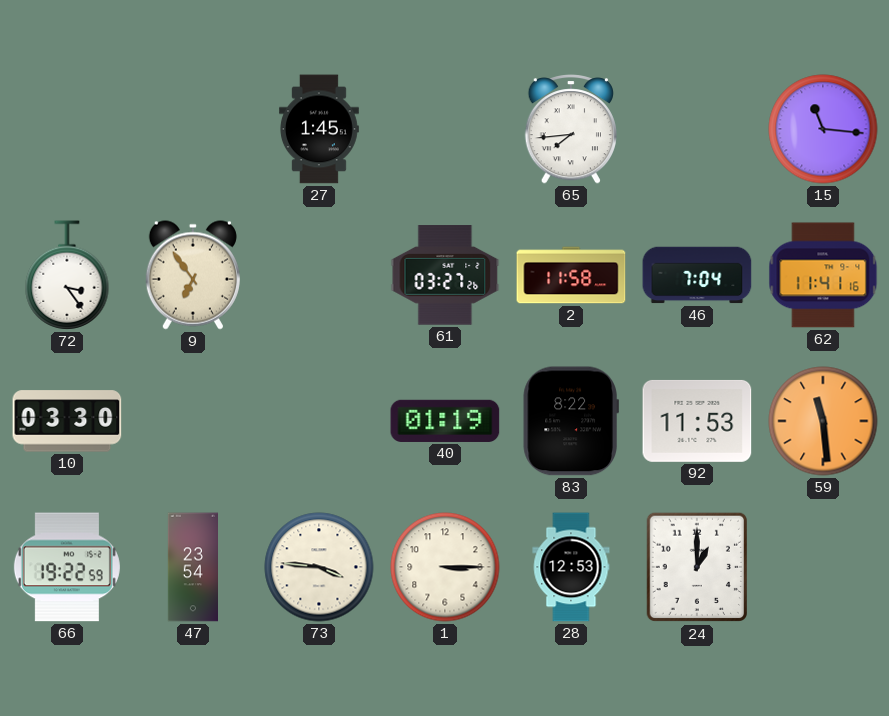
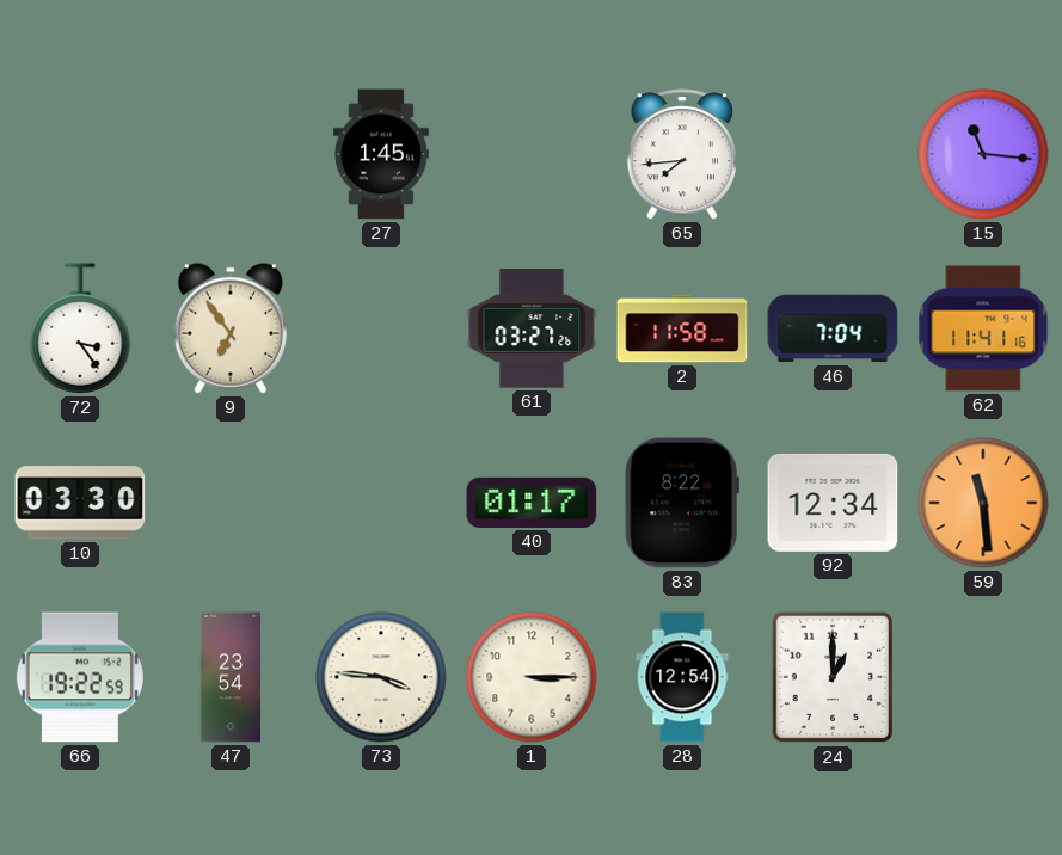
40: 01:19 -> 01:17 (532, 503)
92: 11:53 -> 12:34 (833, 503)
28: 12:53 -> 12:54 (682, 677)
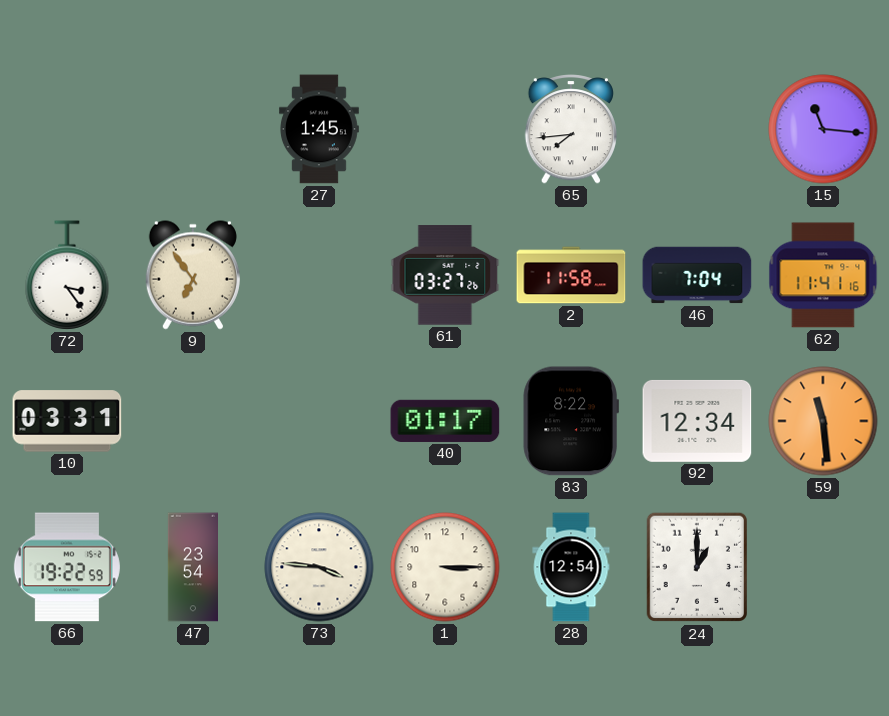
10: 03:30 -> 03:31 (67, 421)
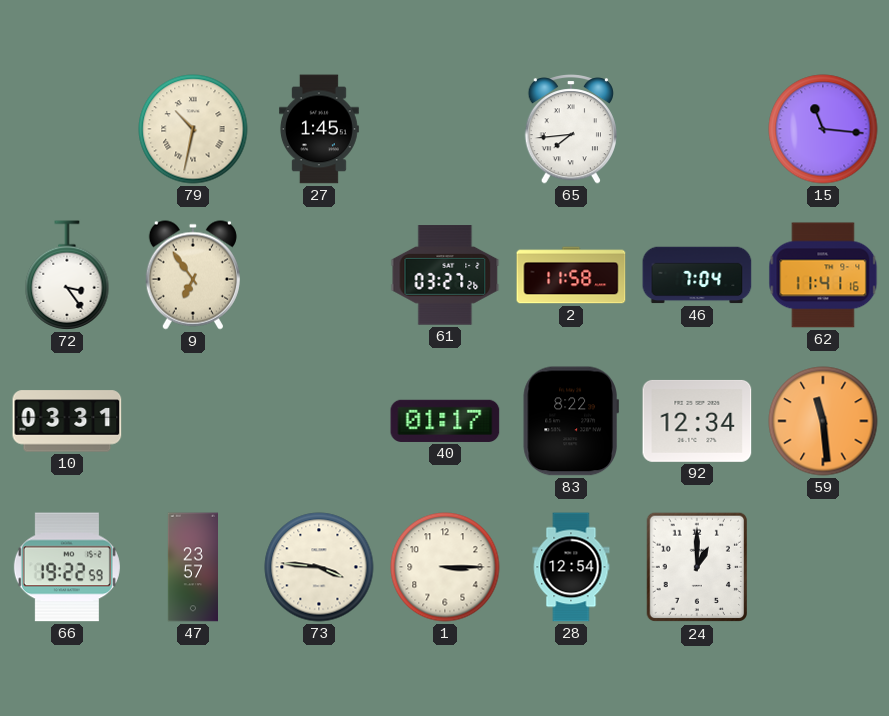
79: none -> 10:32 (193, 129)
47: 23:54 -> 23:57 (192, 567)
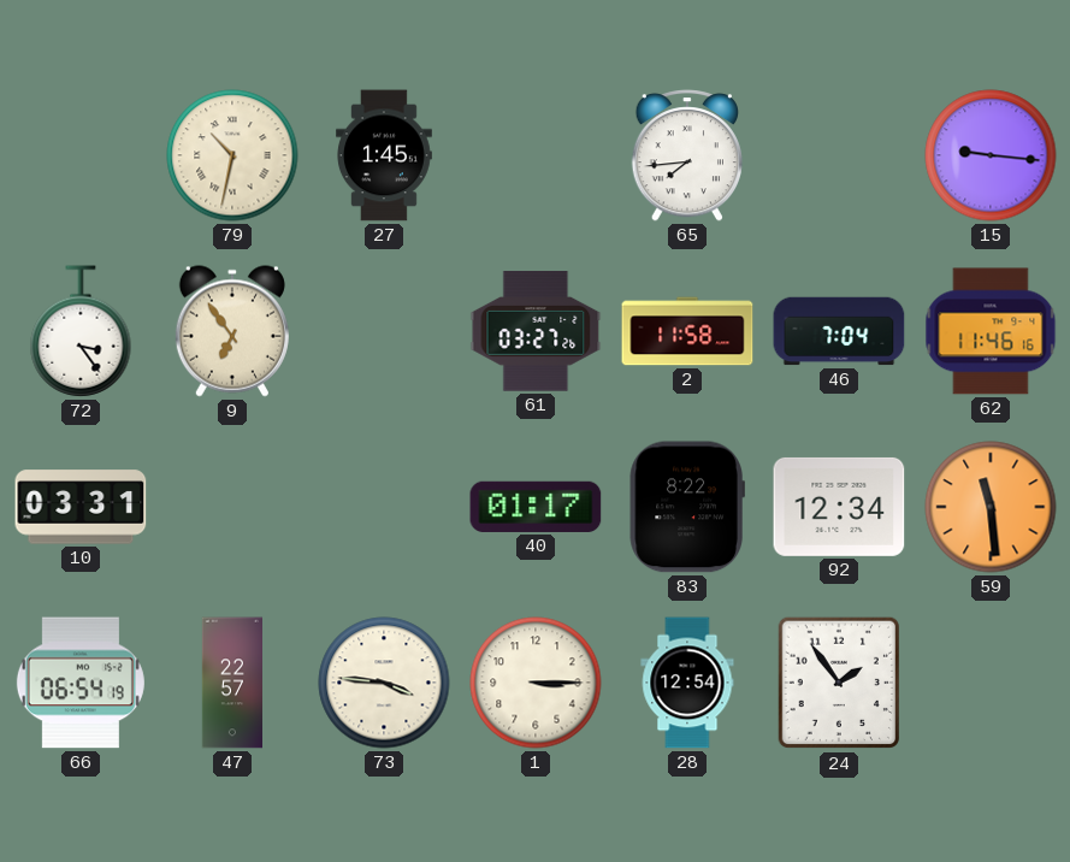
15: 11:16 -> 9:16 (991, 155)
62: 11:41 -> 11:46 (991, 331)
66: 19:22 -> 06:54 (81, 683)
47: 23:57 -> 22:57 (231, 683)
24: 1:00 -> 1:54 (838, 683)
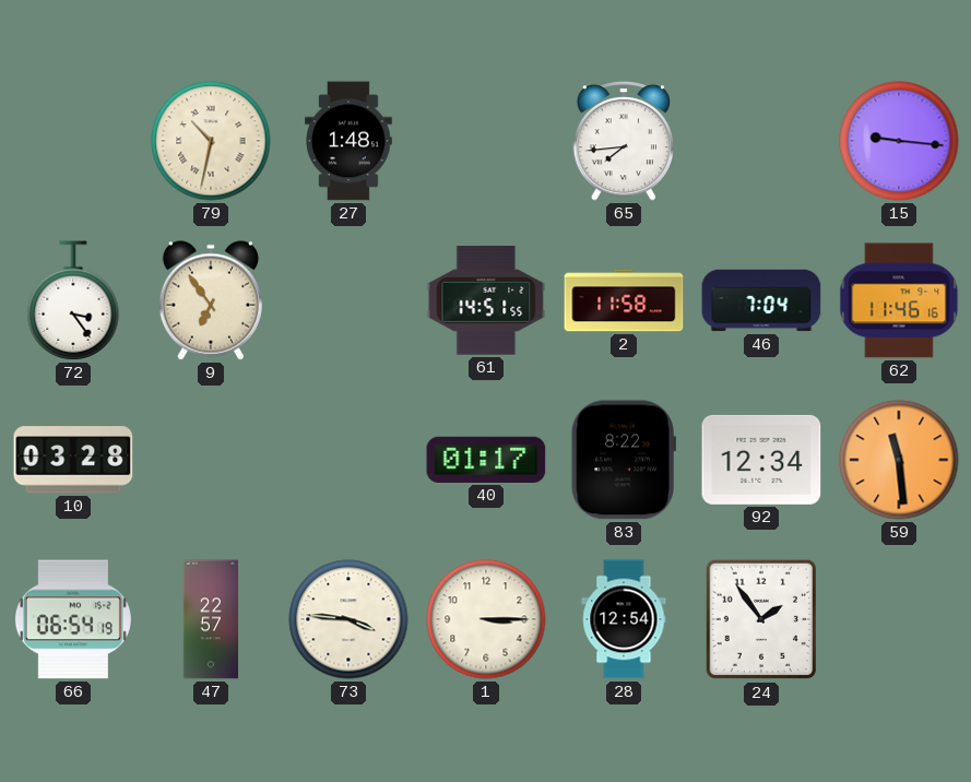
27: 1:45 -> 1:48 (350, 141)
61: 03:27 -> 14:51 (486, 300)
10: 03:31 -> 03:28 (73, 460)
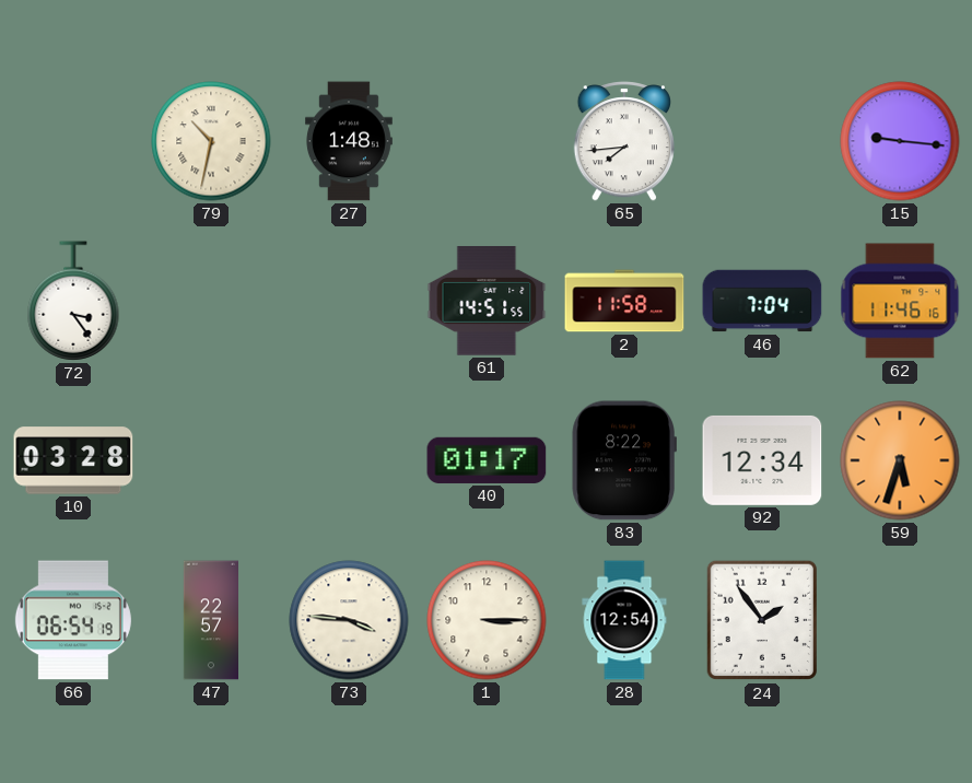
9: 6:54 -> none (211, 300)
59: 11:29 -> 5:33 (900, 460)
